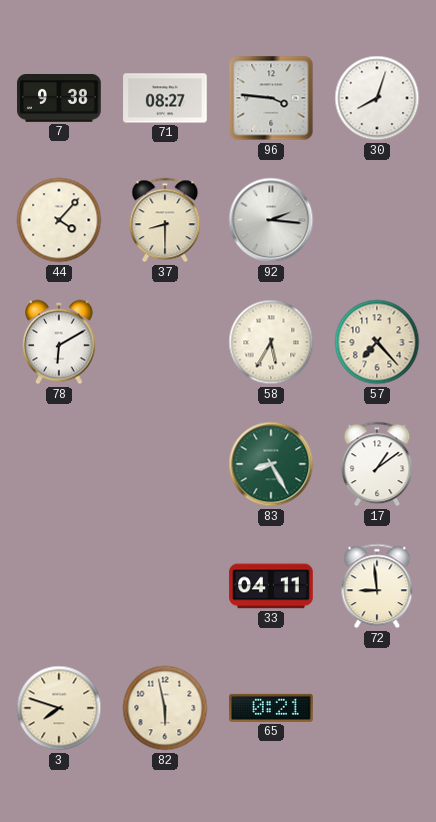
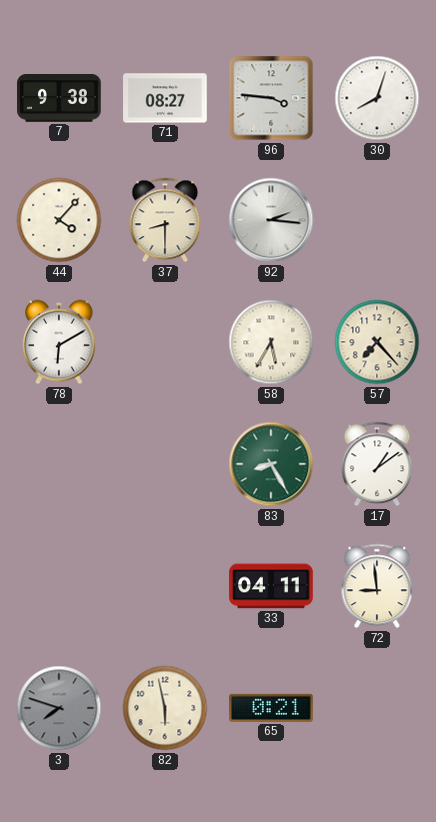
3 dial: cream -> grey (59, 708)
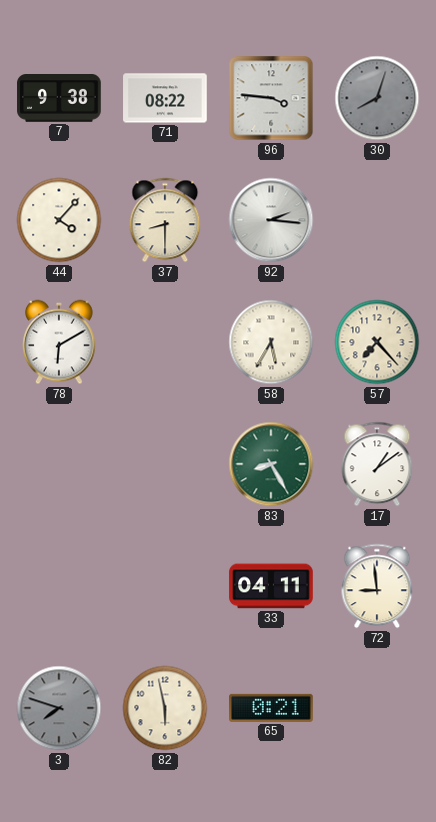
71: 08:27 -> 08:22 (165, 98)
30 dial: white -> grey (377, 98)
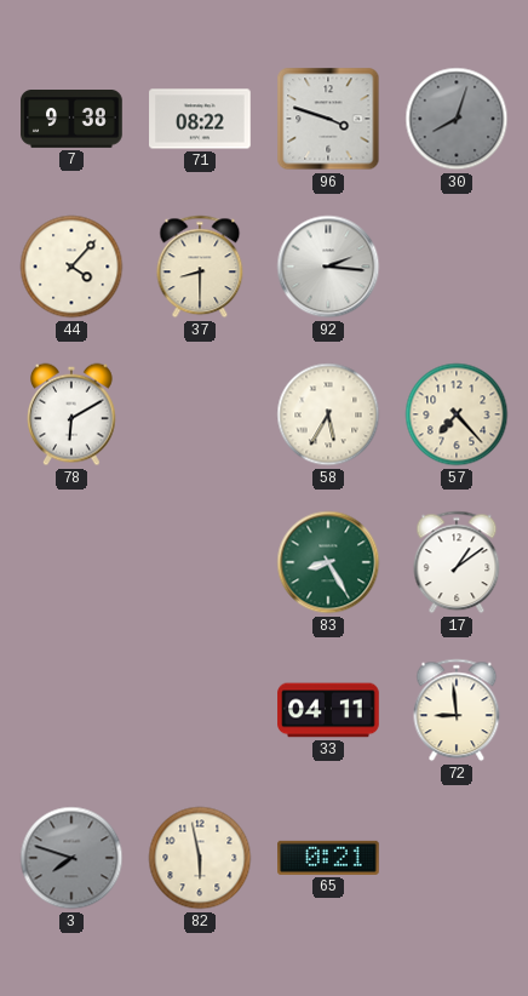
96: 3:46 -> 3:48 (328, 119)
